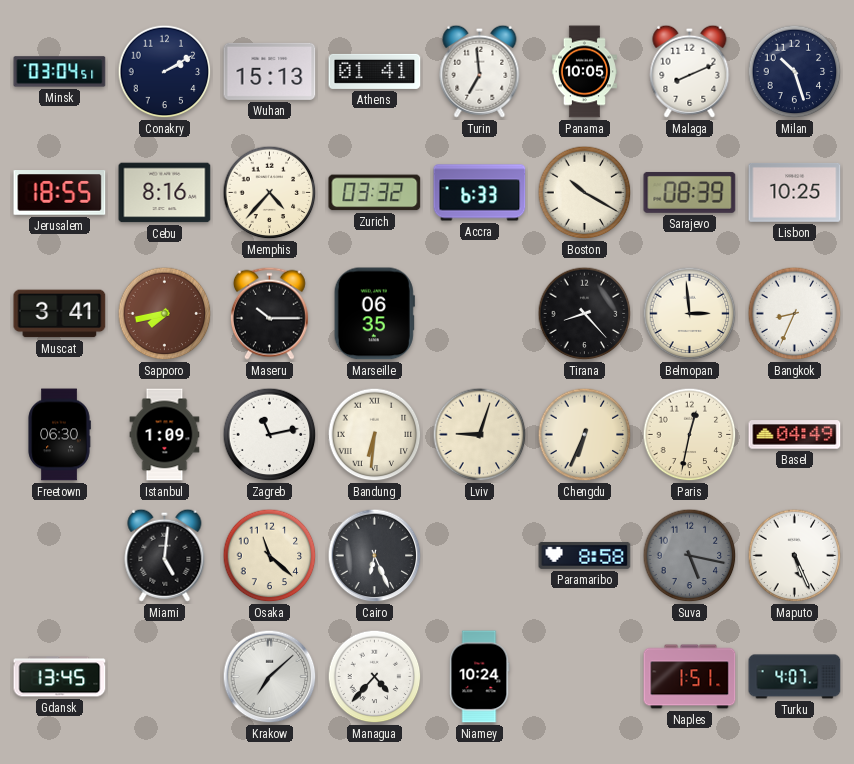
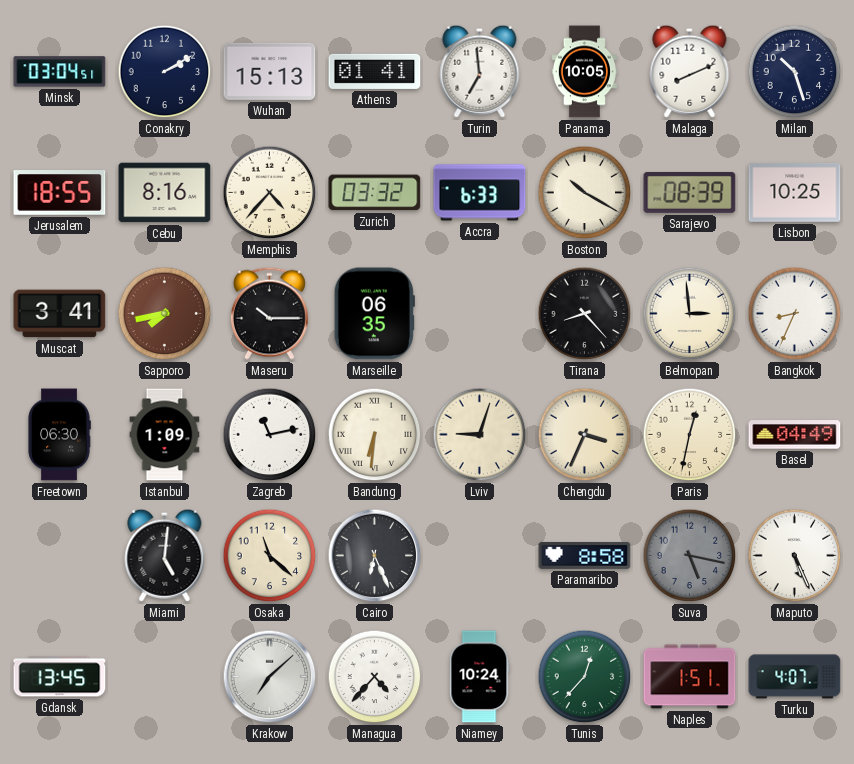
Chengdu: 6:34 -> 3:34 (585, 435)
Tunis: none -> 12:37 (585, 677)
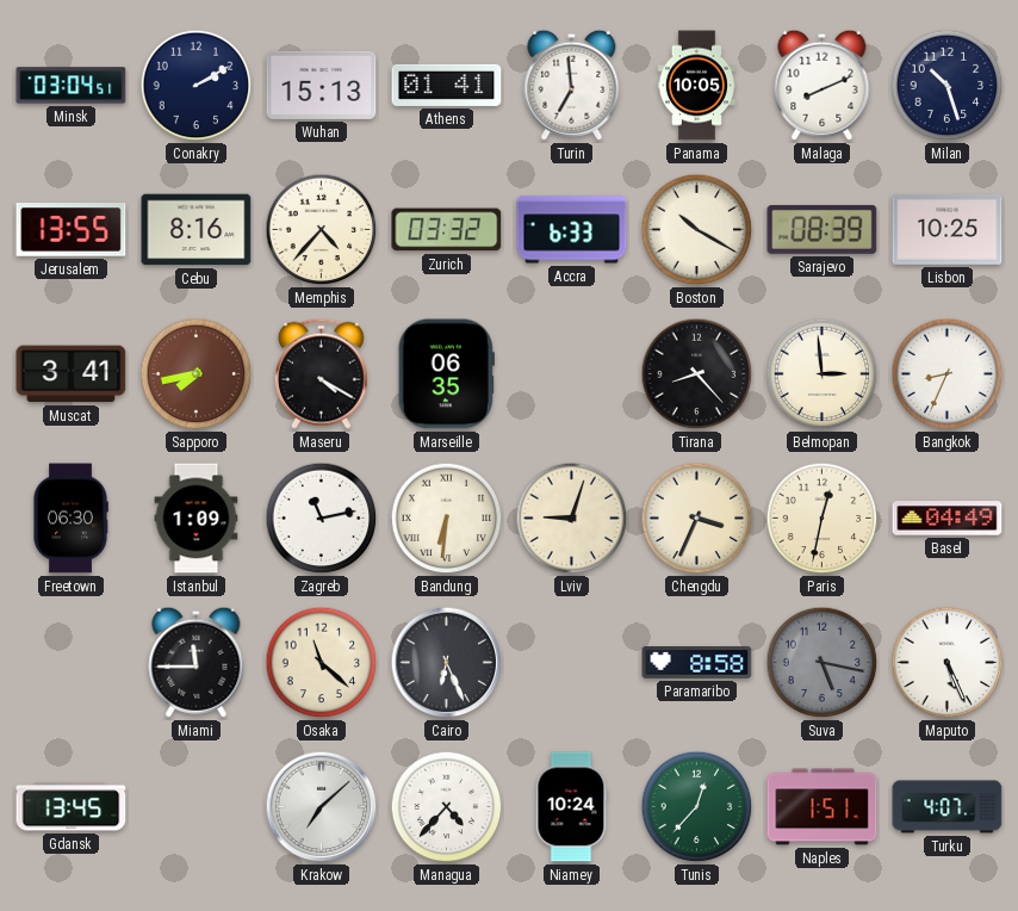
Jerusalem: 18:55 -> 13:55 (72, 230)
Maseru: 10:15 -> 4:20 (321, 373)
Miami: 5:01 -> 11:45 (197, 662)
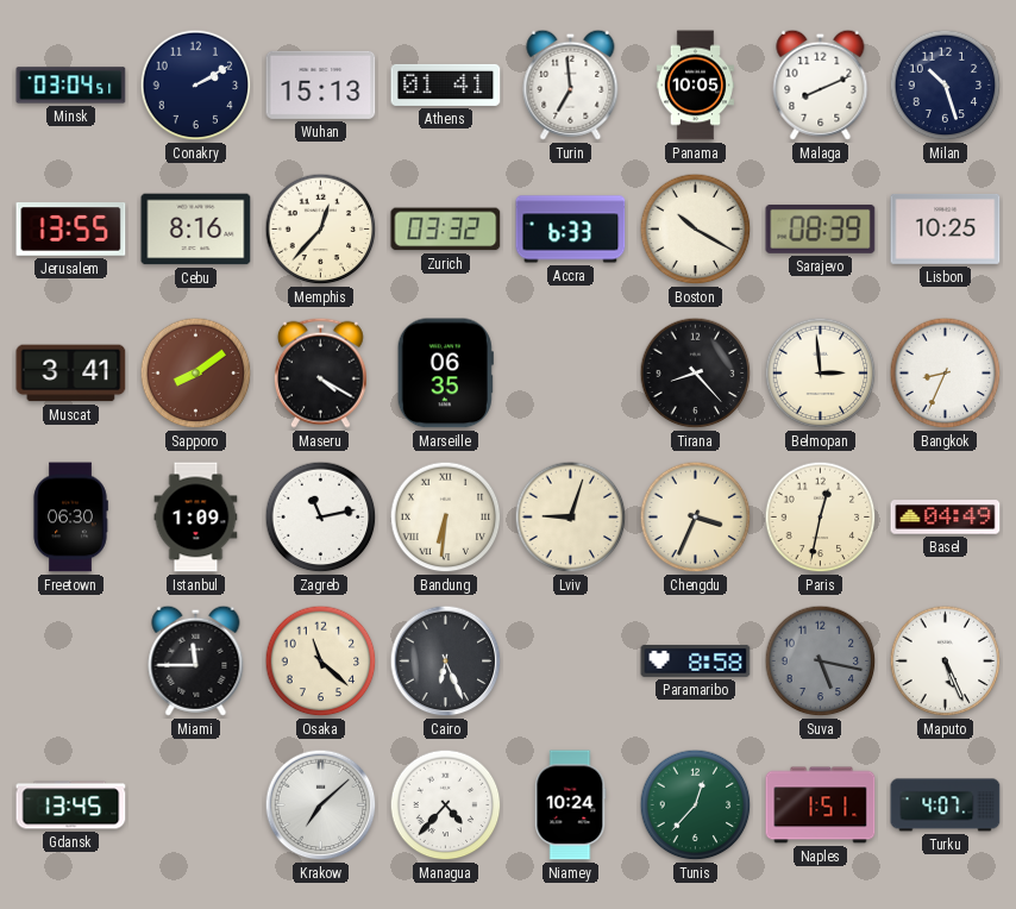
Memphis: 4:37 -> 12:37 (321, 230)
Sapporo: 7:43 -> 8:09 (196, 374)
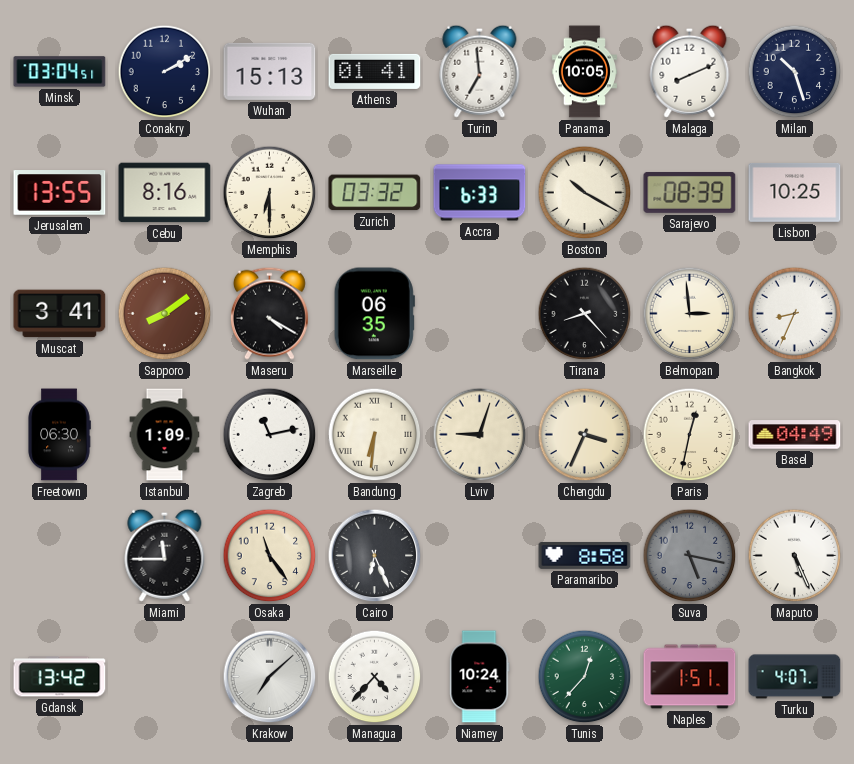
Memphis: 12:37 -> 6:30 (270, 193)
Osaka: 11:22 -> 11:24 (270, 556)
Gdansk: 13:45 -> 13:42 (60, 677)
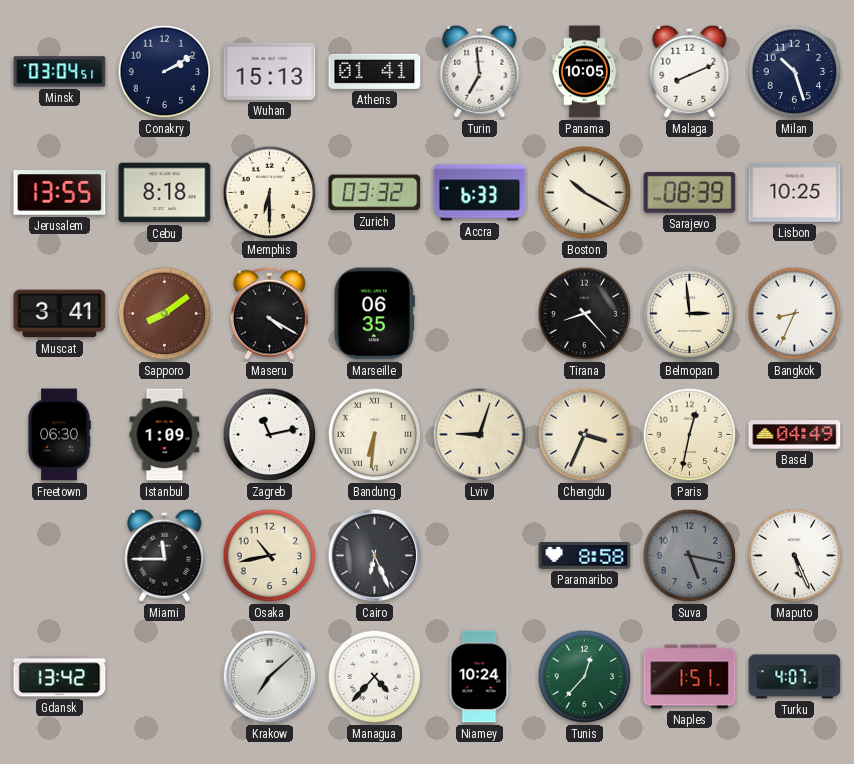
Cebu: 8:16 -> 8:18 (165, 193)
Osaka: 11:24 -> 10:43 (270, 556)
